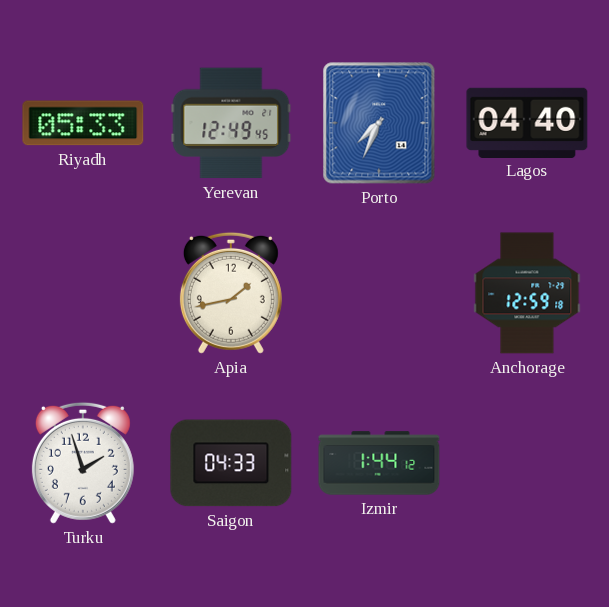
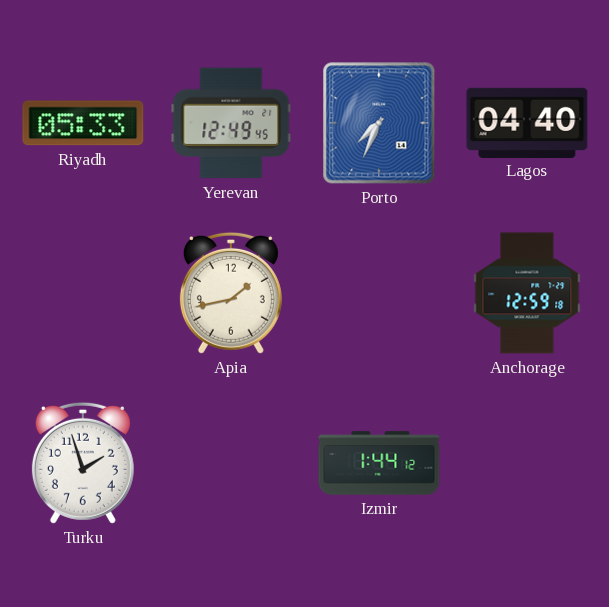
Saigon: 04:33 -> none (231, 463)
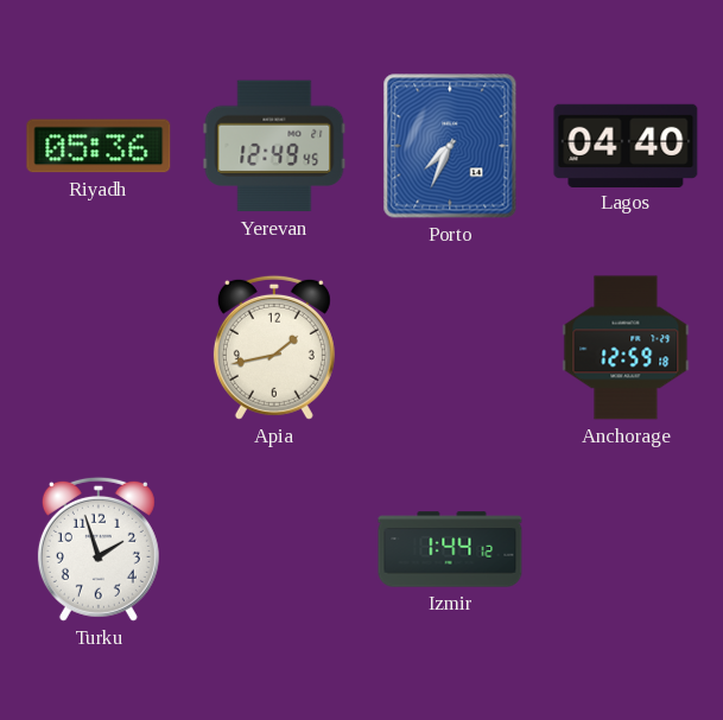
Riyadh: 05:33 -> 05:36 (99, 146)
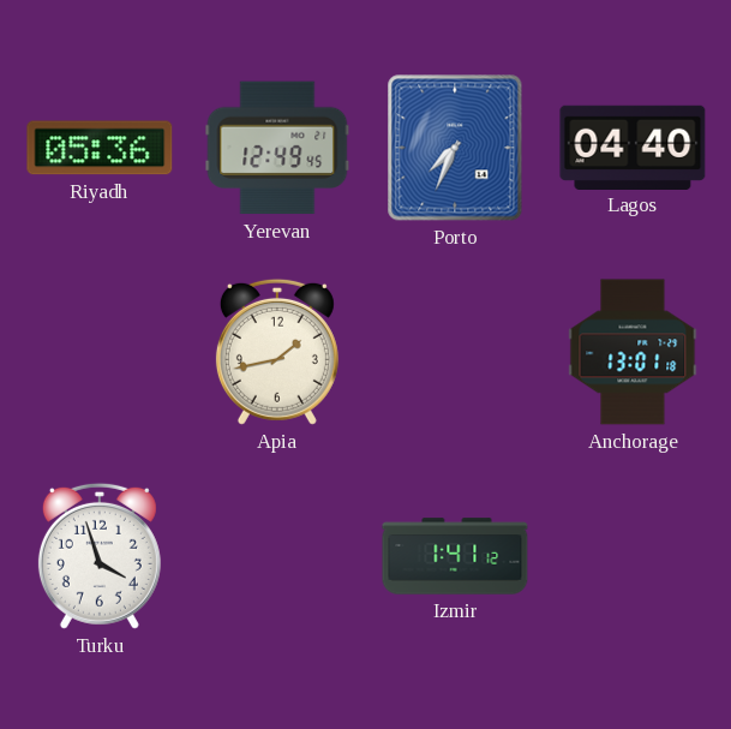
Anchorage: 12:59 -> 13:01 (633, 352)
Turku: 1:57 -> 3:57 (100, 556)
Izmir: 1:44 -> 1:41 (455, 556)
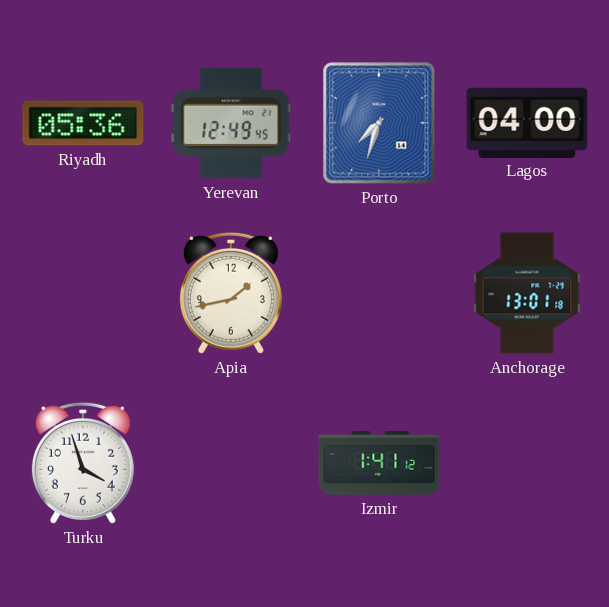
Porto: 7:34 -> 7:33 (379, 123)
Lagos: 04:40 -> 04:00 (527, 122)
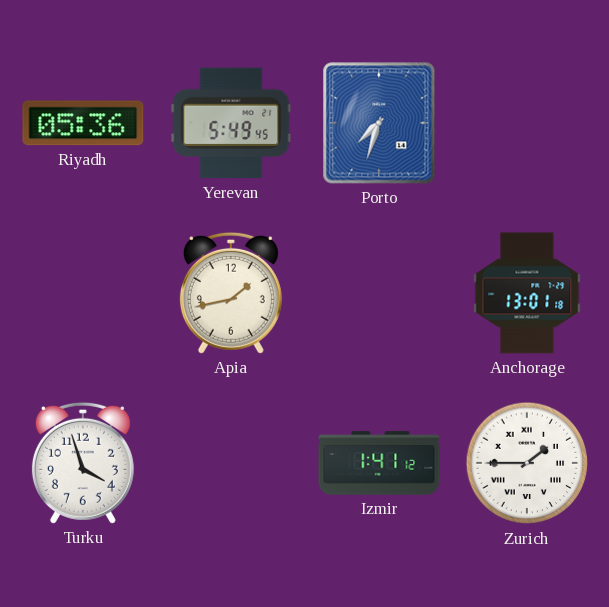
Yerevan: 12:49 -> 5:49 (231, 123)
Lagos: 04:00 -> none (527, 122)
Zurich: none -> 1:45 (527, 463)
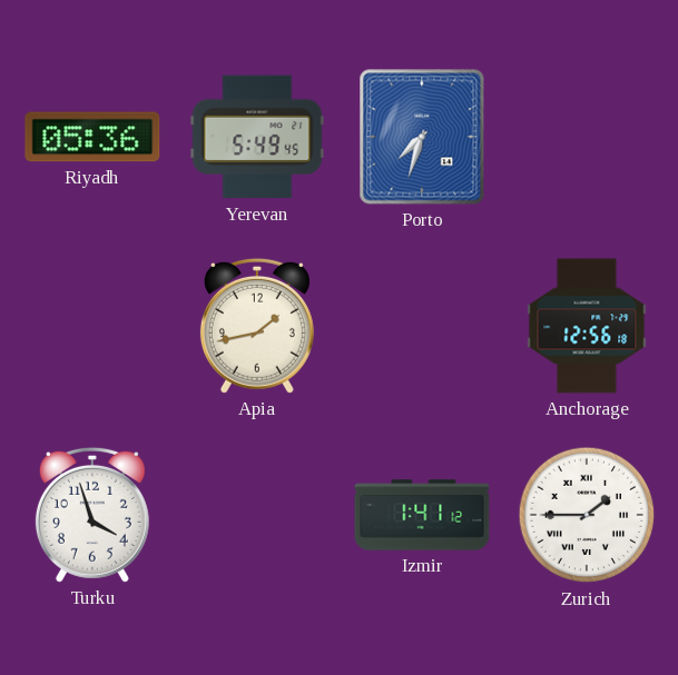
Anchorage: 13:01 -> 12:56 (587, 326)
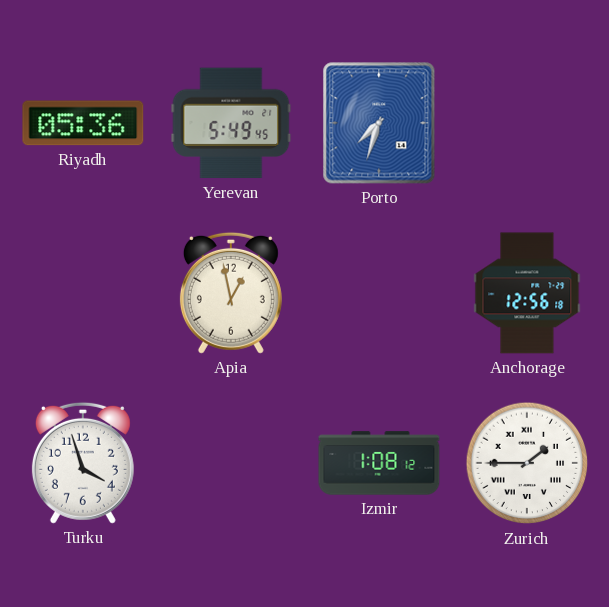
Apia: 1:43 -> 12:58 (231, 293)
Izmir: 1:41 -> 1:08 (379, 463)
